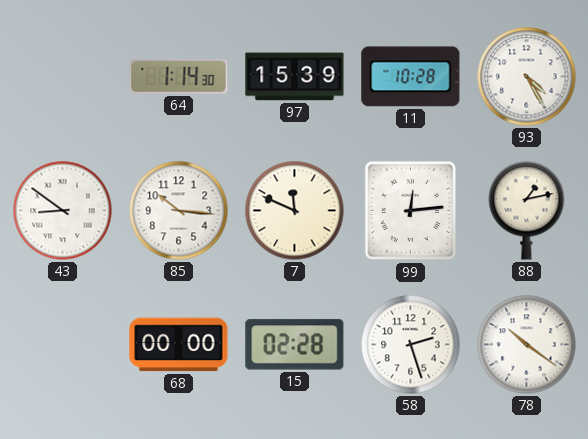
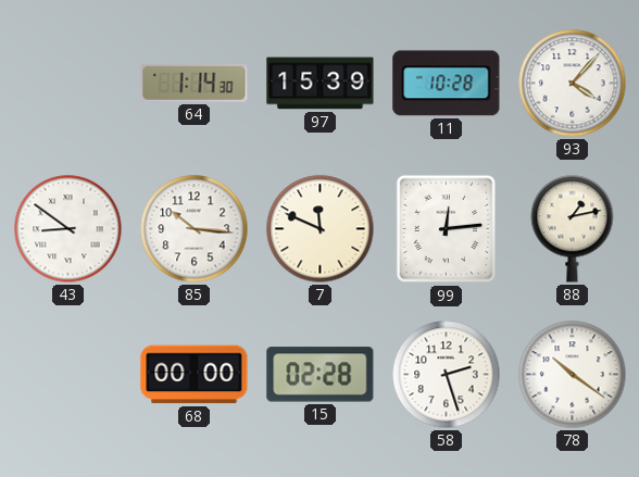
93: 4:25 -> 4:07 (573, 84)
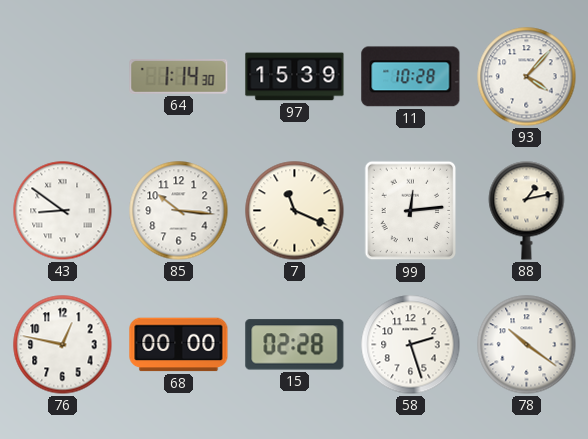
7: 11:49 -> 11:19 (295, 211)
76: none -> 12:47 (63, 345)
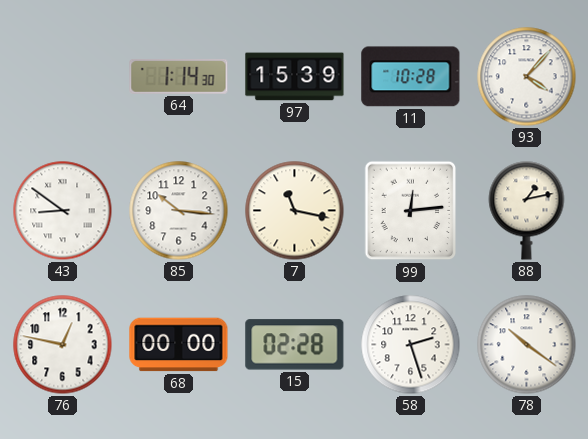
7: 11:19 -> 11:17 (295, 211)
